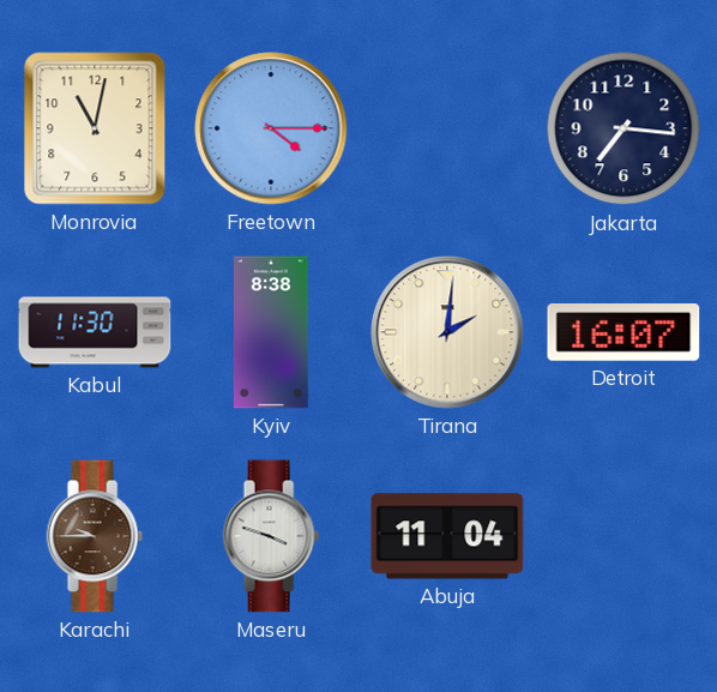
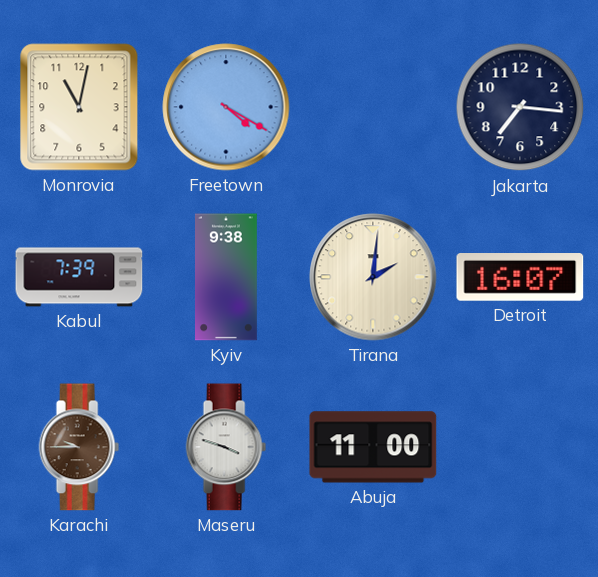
Freetown: 4:15 -> 4:20 (226, 107)
Kabul: 11:30 -> 7:39 (79, 277)
Kyiv: 8:38 -> 9:38 (227, 277)
Abuja: 11:04 -> 11:00 (373, 447)
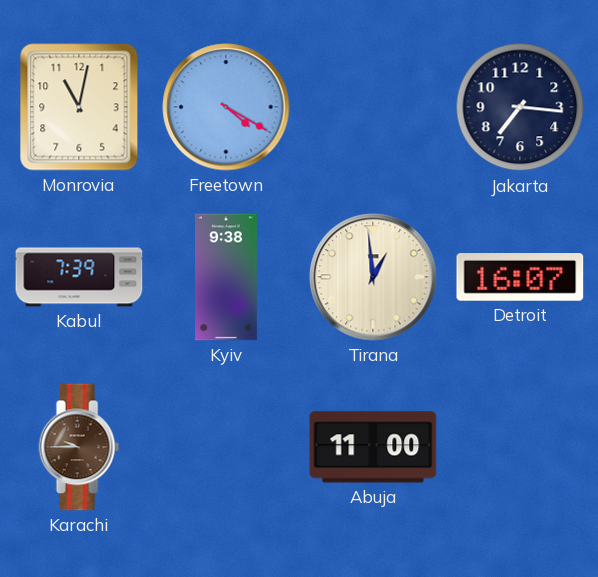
Tirana: 2:01 -> 12:59 (373, 277)
Maseru: 3:48 -> none (226, 447)
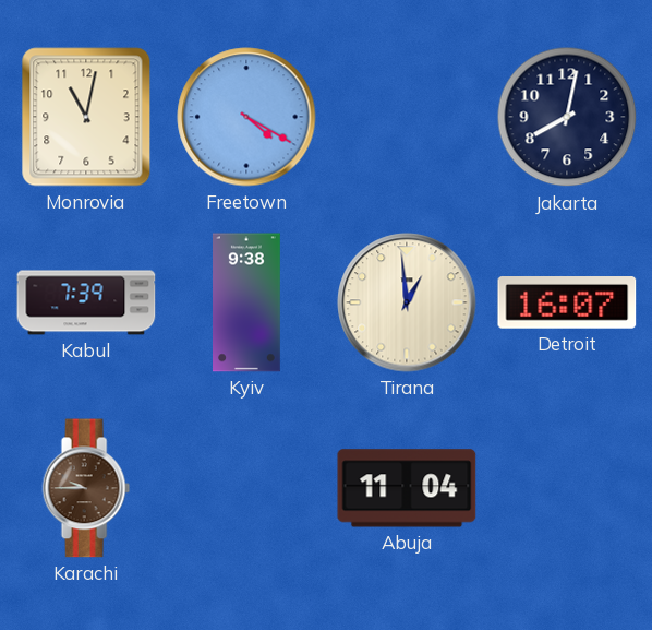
Jakarta: 7:16 -> 8:02 (567, 117)
Abuja: 11:00 -> 11:04 (407, 488)
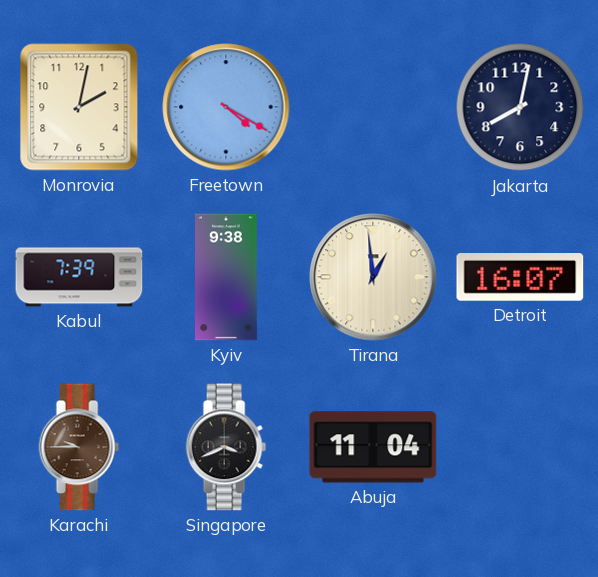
Monrovia: 11:02 -> 2:02 (79, 107)
Singapore: none -> 3:41 (226, 447)
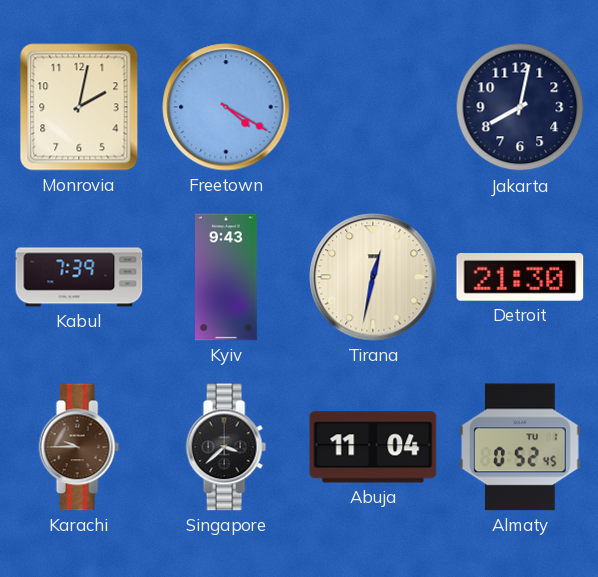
Kyiv: 9:38 -> 9:43 (227, 277)
Tirana: 12:59 -> 12:32 (373, 277)
Detroit: 16:07 -> 21:30 (520, 278)
Singapore: 3:41 -> 3:38 (226, 447)
Almaty: none -> 0:52 (521, 447)
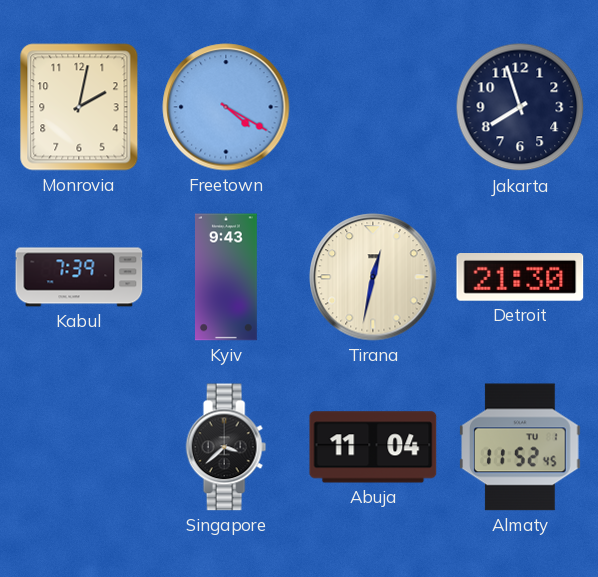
Jakarta: 8:02 -> 7:57 (520, 107)
Karachi: 9:45 -> none (79, 447)
Almaty: 0:52 -> 11:52 (521, 447)
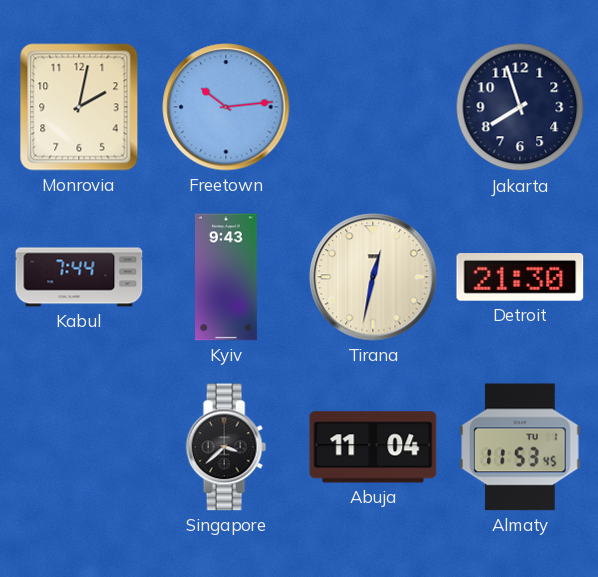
Freetown: 4:20 -> 10:14 (226, 107)
Kabul: 7:39 -> 7:44 (79, 277)
Almaty: 11:52 -> 11:53 (521, 447)
